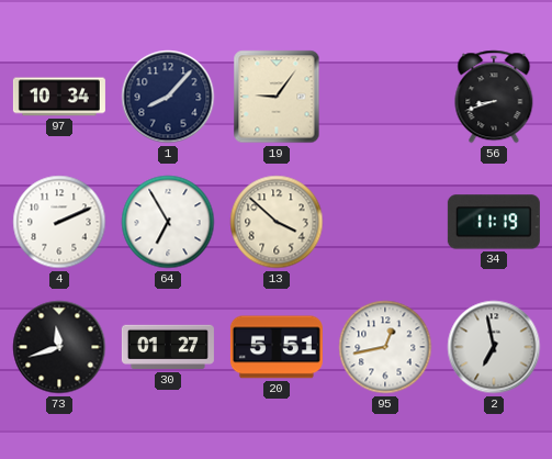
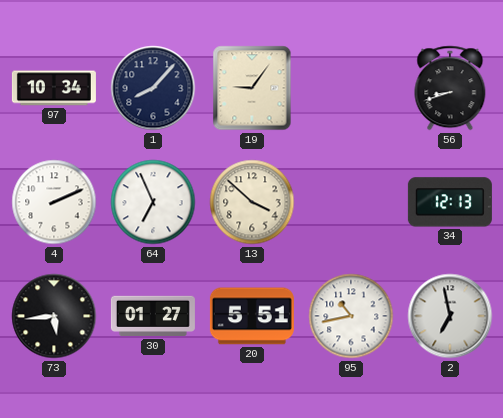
64: 6:55 -> 6:56 (153, 202)
34: 11:19 -> 12:13 (450, 202)
73: 11:42 -> 5:44 (54, 316)
95: 12:43 -> 10:43 (351, 316)
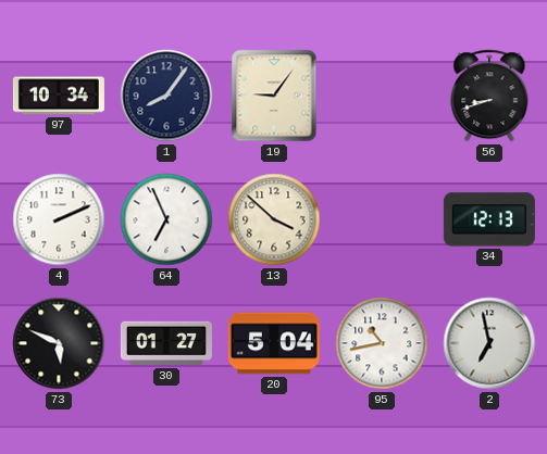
1: 8:07 -> 8:06 (166, 96)
73: 5:44 -> 5:49 (59, 343)
20: 5:51 -> 5:04 (274, 343)
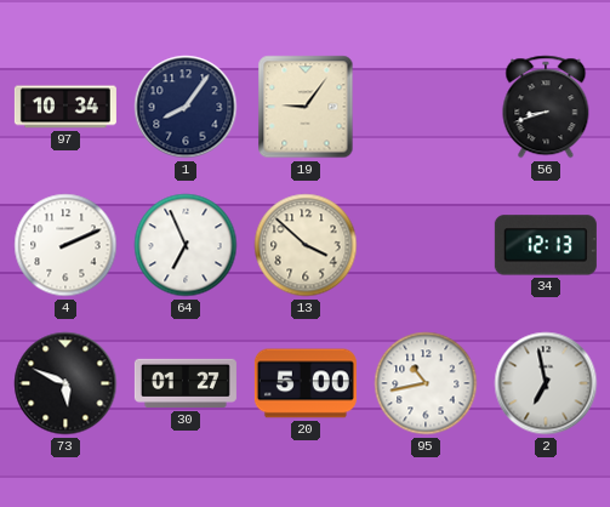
20: 5:04 -> 5:00 (306, 383)
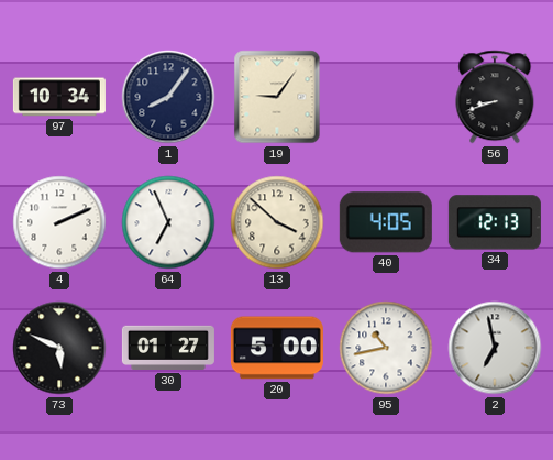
40: none -> 4:05 (386, 222)
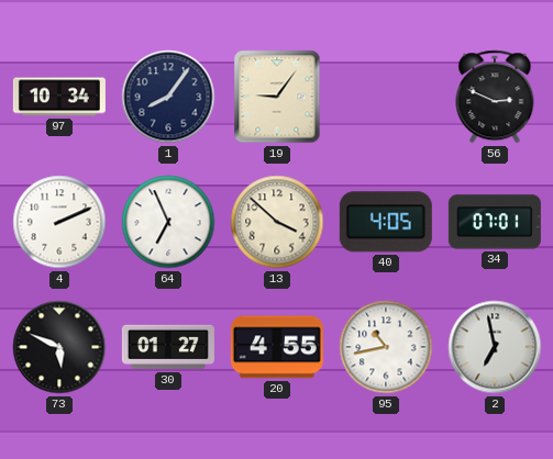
56: 8:42 -> 2:49 (495, 97)
34: 12:13 -> 07:01 (495, 222)
20: 5:00 -> 4:55 (277, 347)
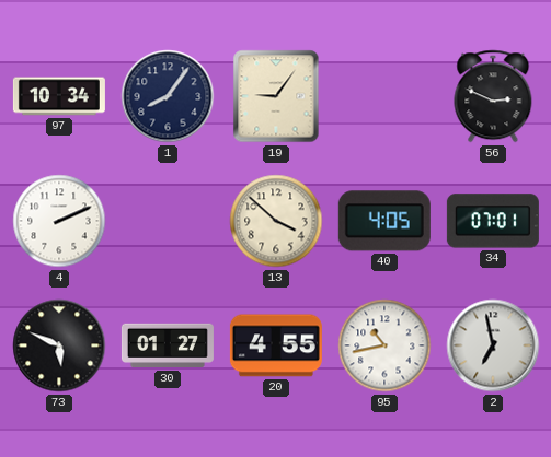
64: 6:56 -> none (168, 222)
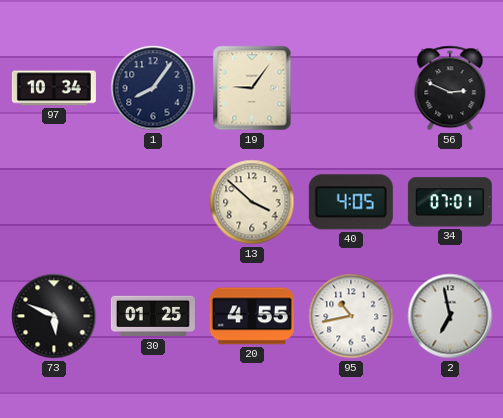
4: 2:11 -> none (59, 221)
30: 01:27 -> 01:25 (153, 316)
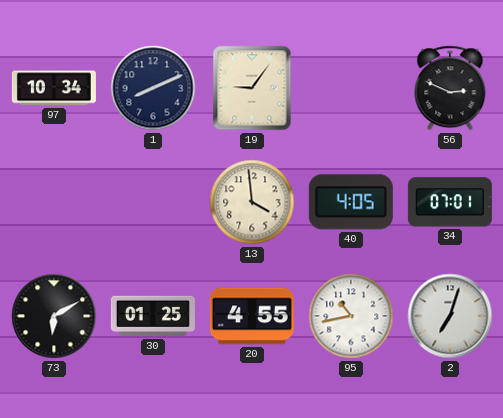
1: 8:06 -> 8:11 (153, 88)
13: 3:52 -> 3:59 (252, 202)
73: 5:49 -> 6:10 (54, 316)
2: 6:58 -> 7:03 (450, 316)
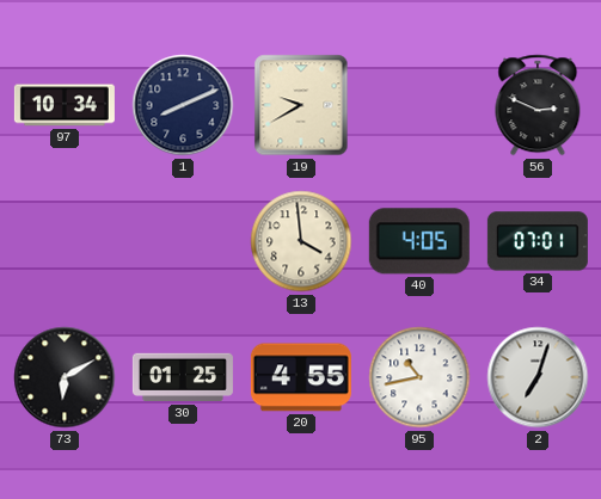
19: 9:06 -> 9:40 (301, 105)
